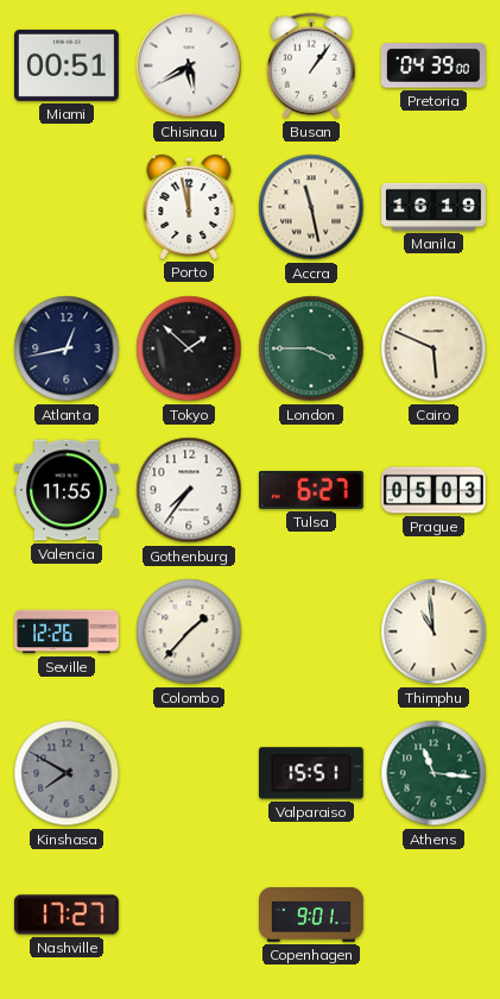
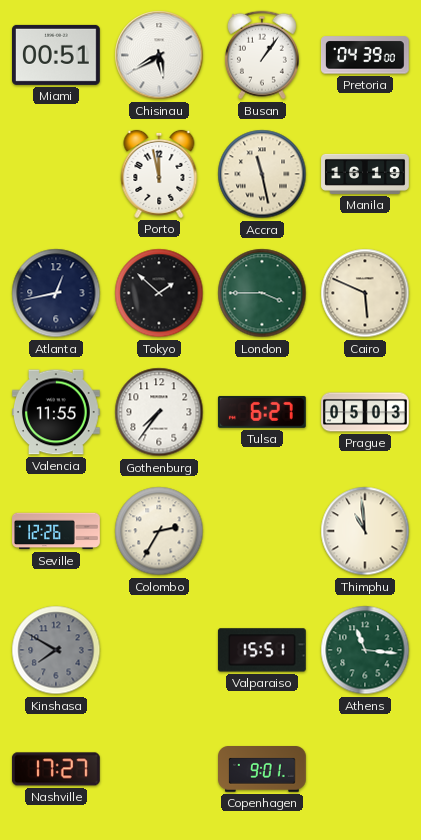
Colombo: 1:37 -> 2:35 (159, 531)
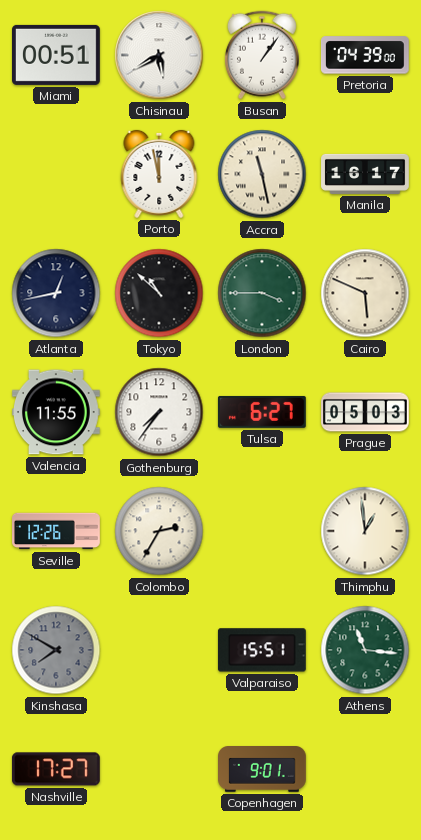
Manila: 16:19 -> 16:17 (365, 174)
Tokyo: 1:52 -> 10:52 (159, 293)
Thimphu: 10:59 -> 12:59 (365, 531)
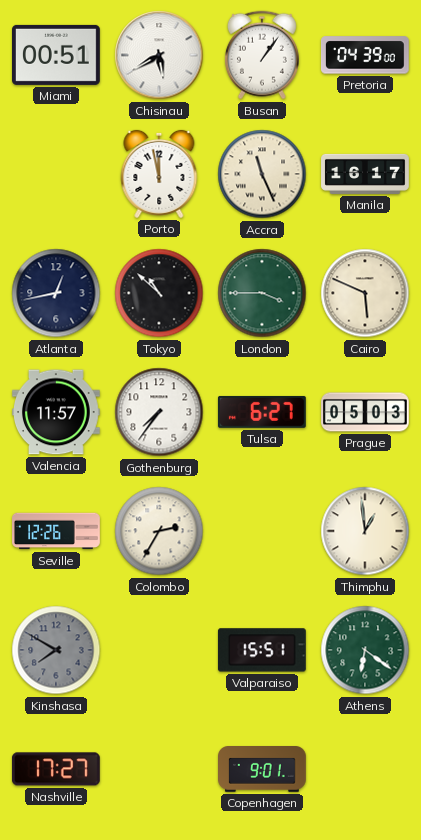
Accra: 11:28 -> 11:26 (262, 174)
Valencia: 11:55 -> 11:57 (57, 412)
Athens: 11:16 -> 6:21 (365, 650)
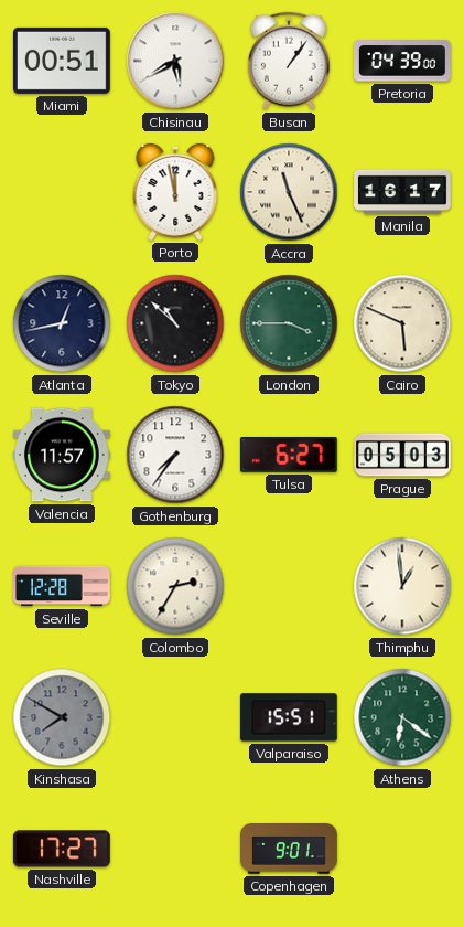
Seville: 12:26 -> 12:28 (62, 586)
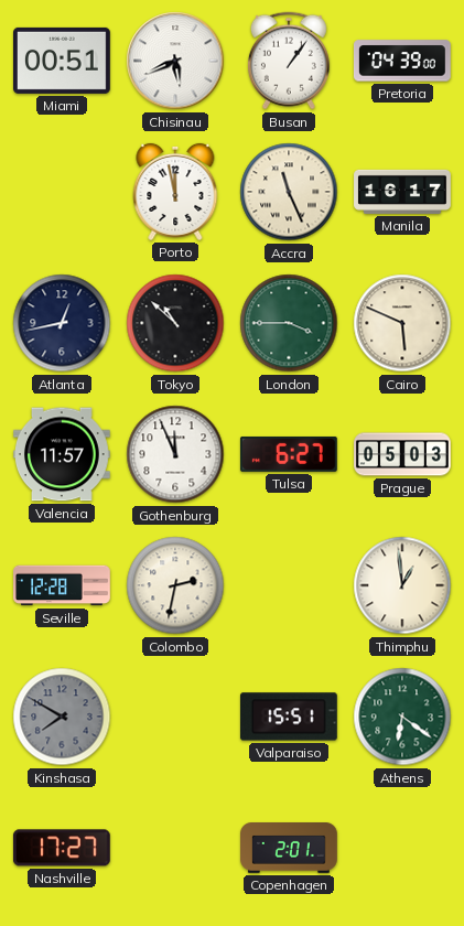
Chisinau: 5:40 -> 5:41 (175, 61)
Gothenburg: 7:36 -> 11:56 (175, 454)
Colombo: 2:35 -> 2:32 (175, 585)
Copenhagen: 9:01 -> 2:01 (290, 849)
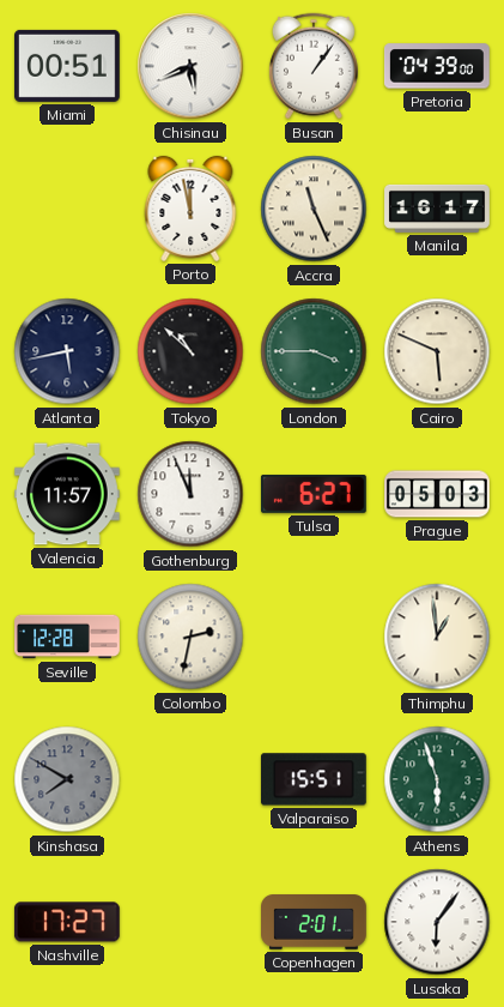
Atlanta: 12:43 -> 5:43 (67, 351)
Athens: 6:21 -> 5:57 (437, 779)
Lusaka: none -> 6:06 (437, 922)
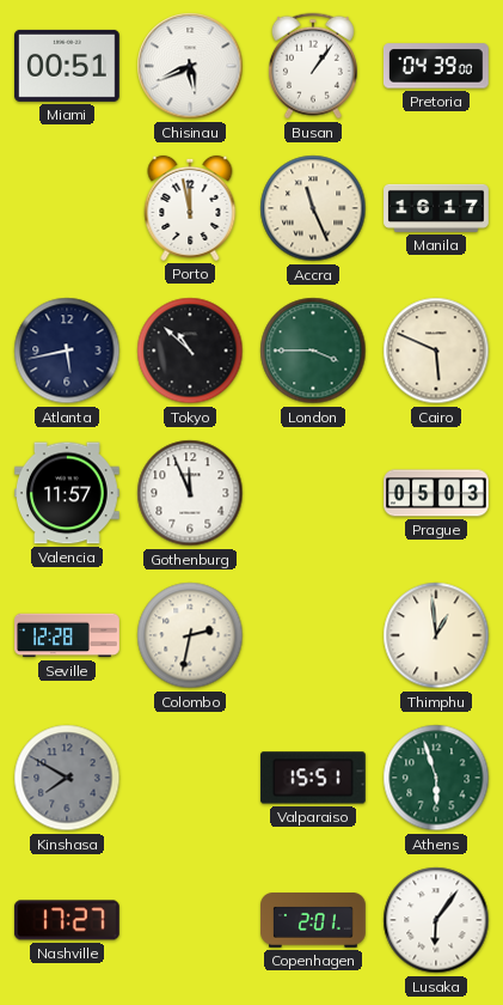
Tulsa: 6:27 -> none (314, 494)
